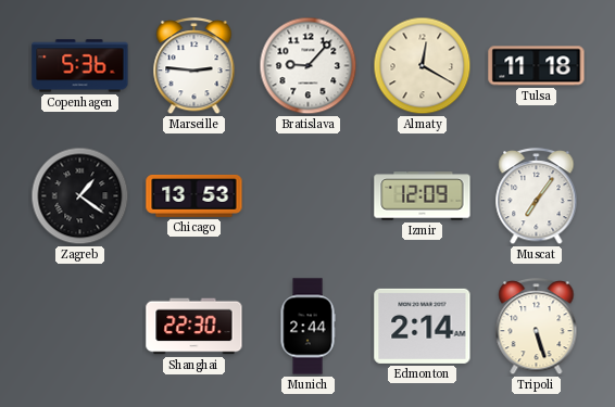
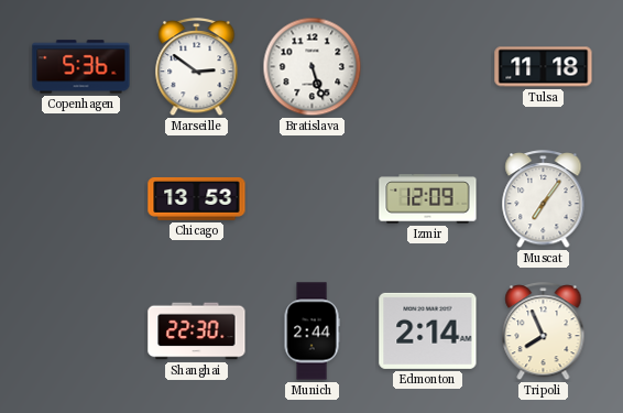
Marseille: 2:46 -> 2:51 (197, 68)
Bratislava: 9:07 -> 5:27 (313, 67)
Almaty: 12:20 -> none (423, 66)
Zagreb: 1:21 -> none (80, 196)
Tripoli: 5:27 -> 7:56 (544, 333)
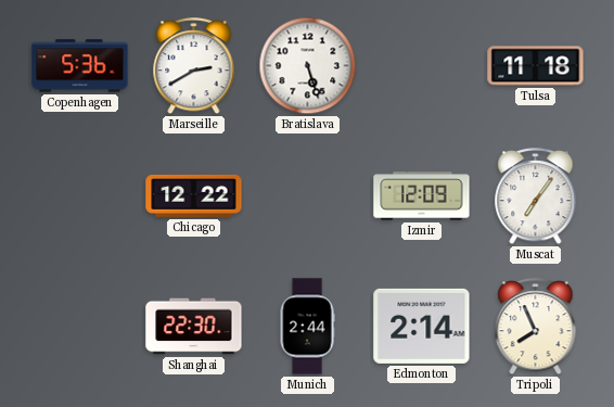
Marseille: 2:51 -> 2:40 (194, 67)
Chicago: 13:53 -> 12:22 (194, 195)
